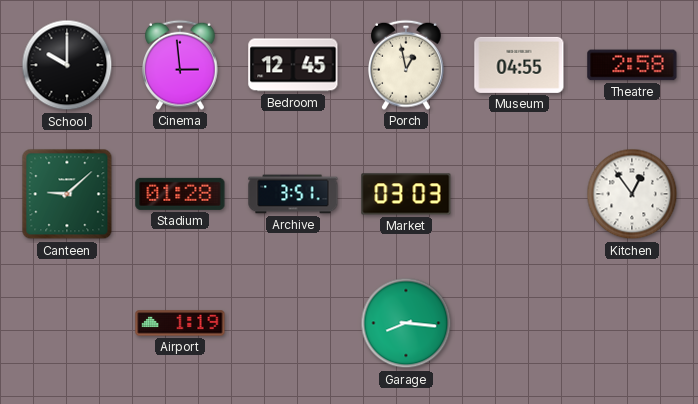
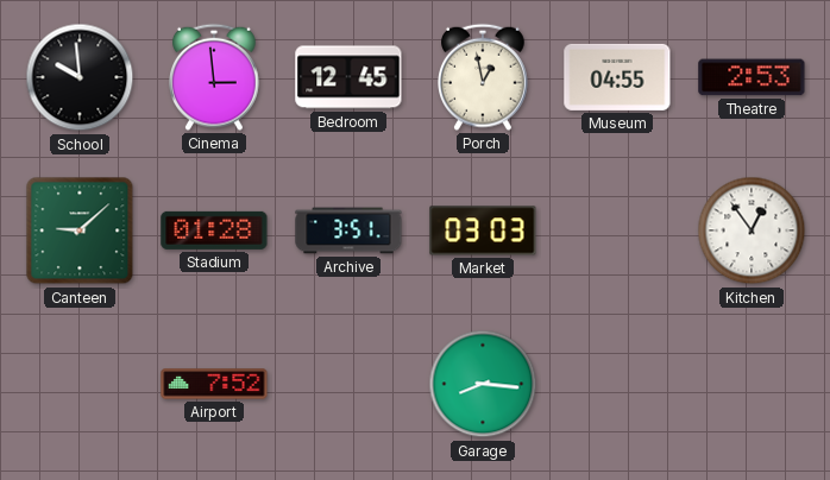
School: 10:00 -> 9:59 (80, 77)
Theatre: 2:58 -> 2:53 (752, 77)
Airport: 1:19 -> 7:52 (214, 384)
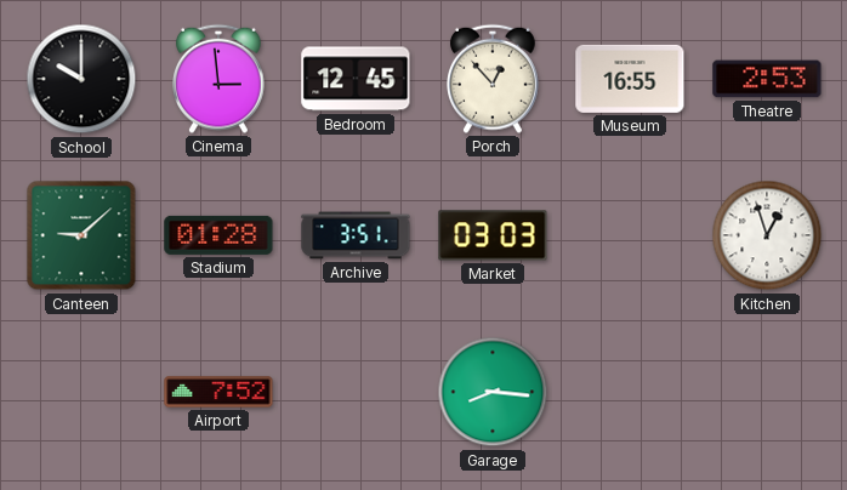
School: 9:59 -> 10:00 (81, 79)
Porch: 12:58 -> 12:53 (494, 79)
Museum: 04:55 -> 16:55 (630, 79)
Kitchen: 12:54 -> 12:57 (767, 235)
